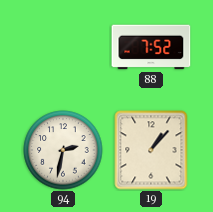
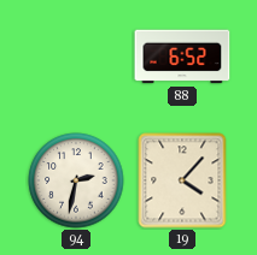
88: 7:52 -> 6:52 (182, 57)
19: 1:07 -> 4:07 (182, 180)
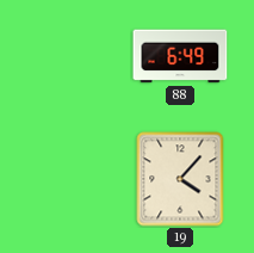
88: 6:52 -> 6:49 (180, 56)
94: 2:32 -> none (76, 180)
